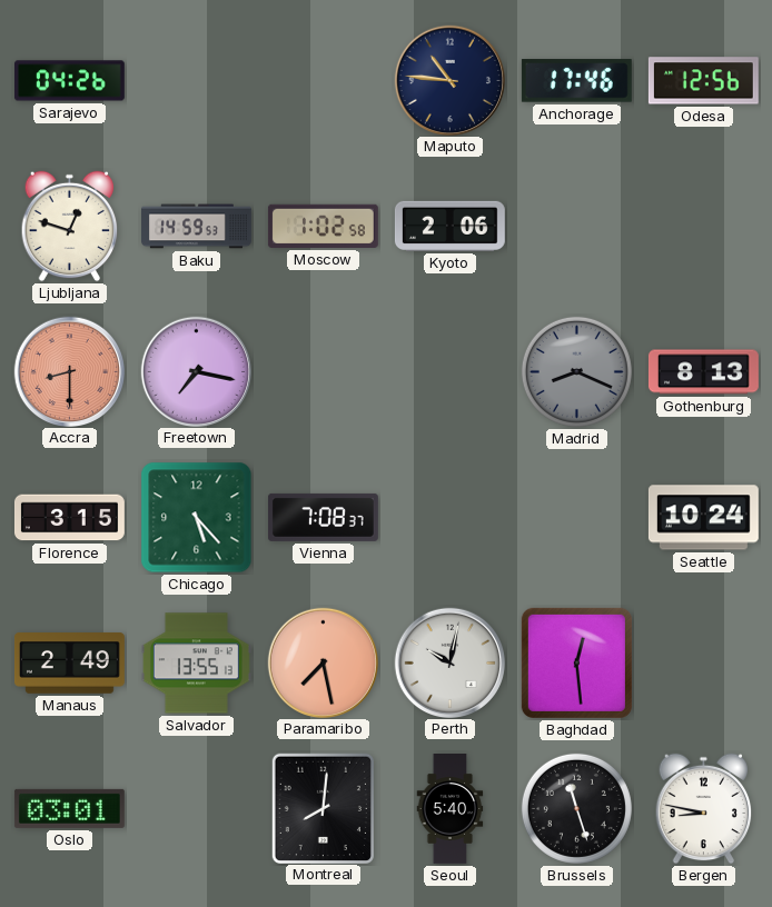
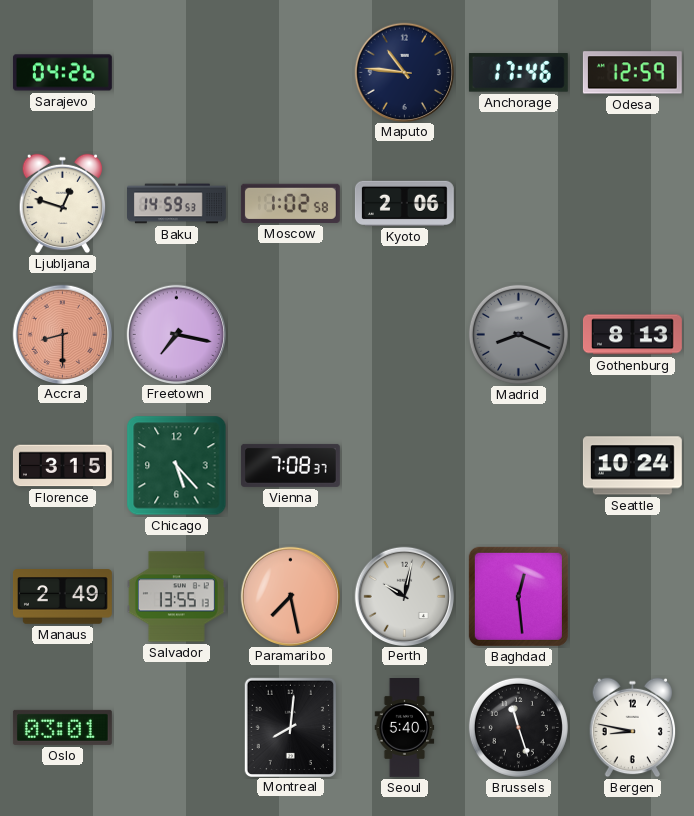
Odesa: 12:56 -> 12:59 (632, 73)
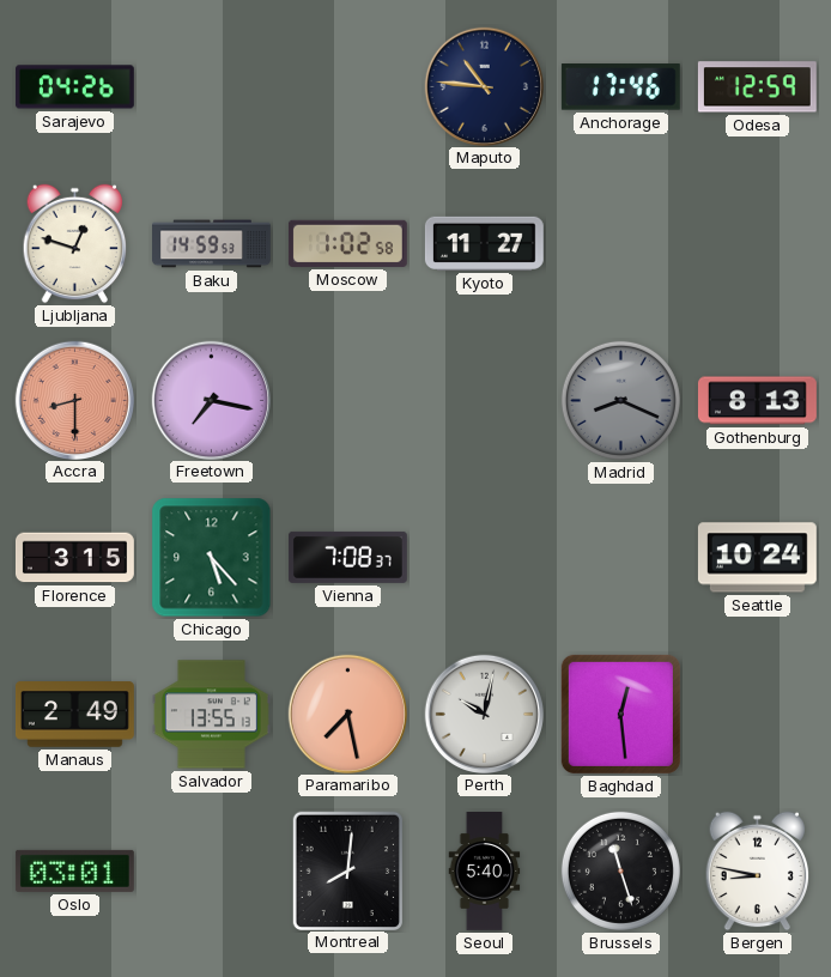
Kyoto: 2:06 -> 11:27 (484, 243)
